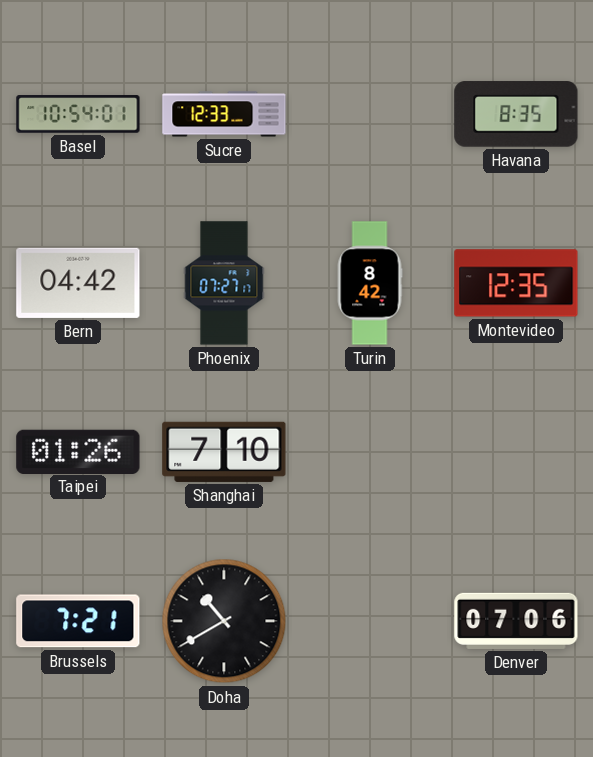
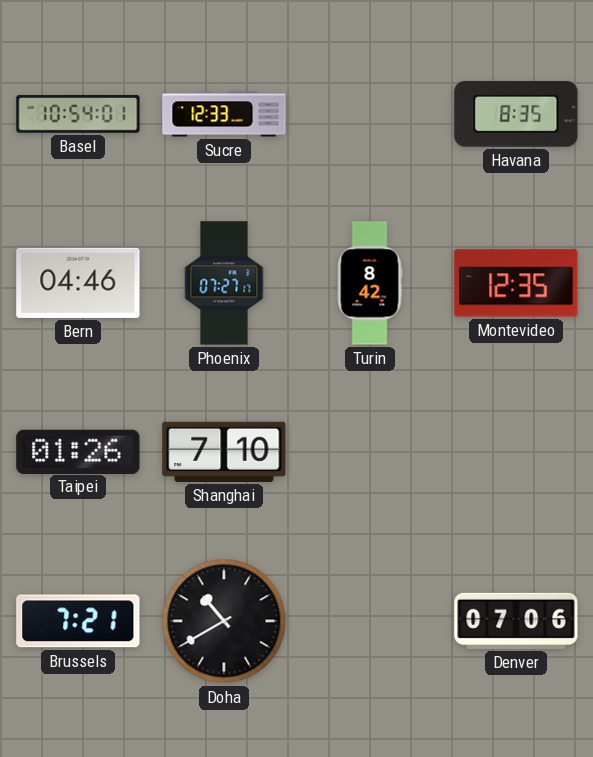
Bern: 04:42 -> 04:46 (78, 283)
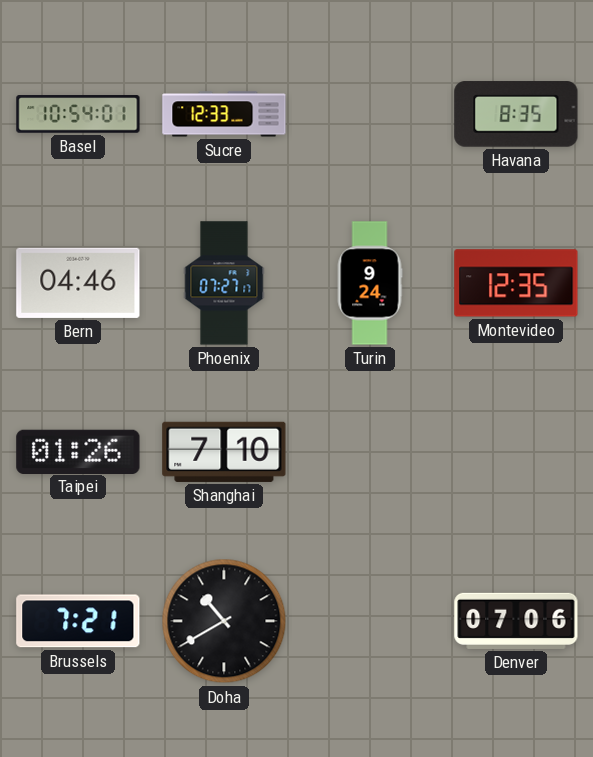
Turin: 8:42 -> 9:24 (370, 283)
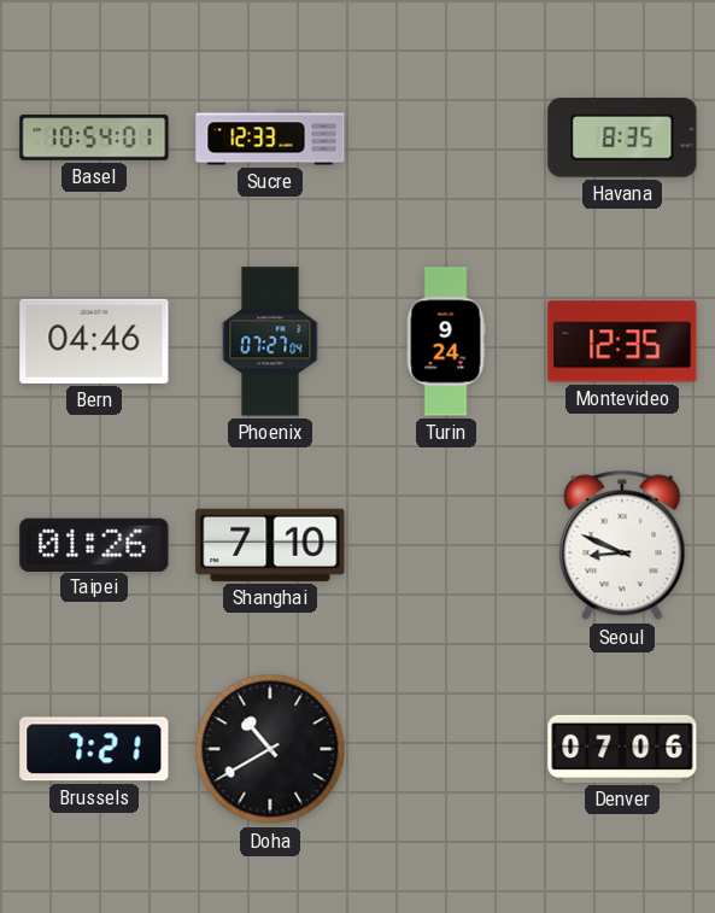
Phoenix: 07:27:17 -> 07:27:04 (270, 341)
Seoul: none -> 8:49 (622, 545)
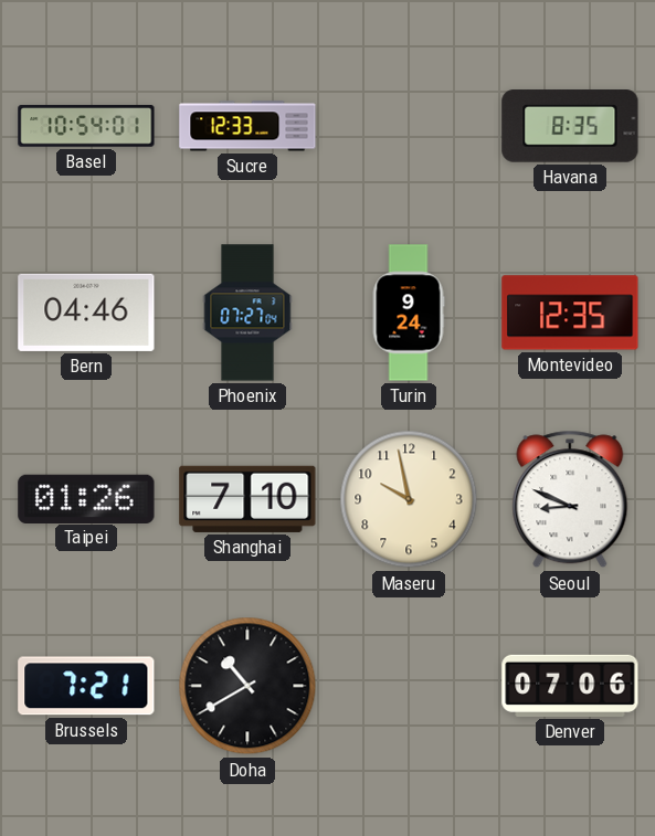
Maseru: none -> 9:58 (409, 499)
